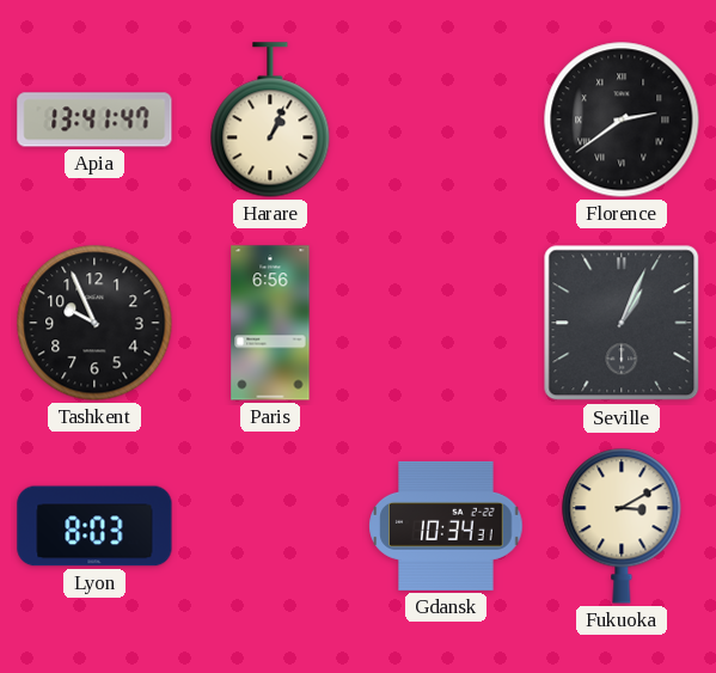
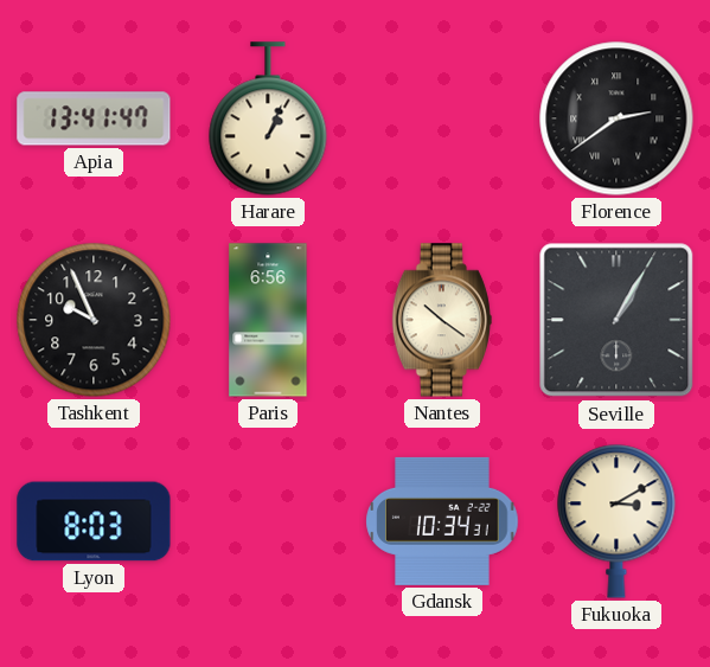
Nantes: none -> 10:21 (442, 320)
Seville: 1:04 -> 1:05 (616, 320)
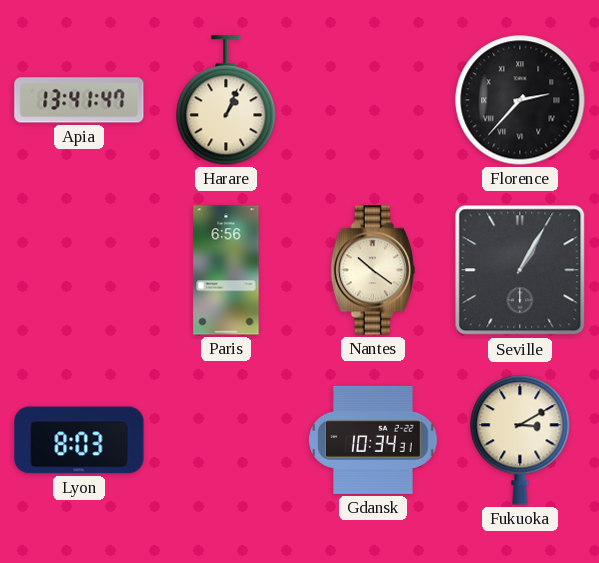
Florence: 2:39 -> 2:37 (520, 100)
Tashkent: 9:56 -> none (94, 320)
